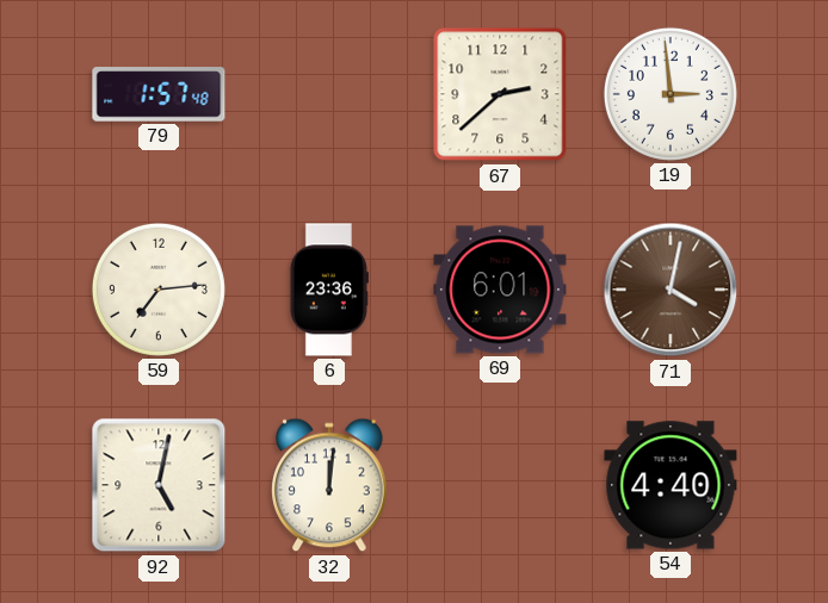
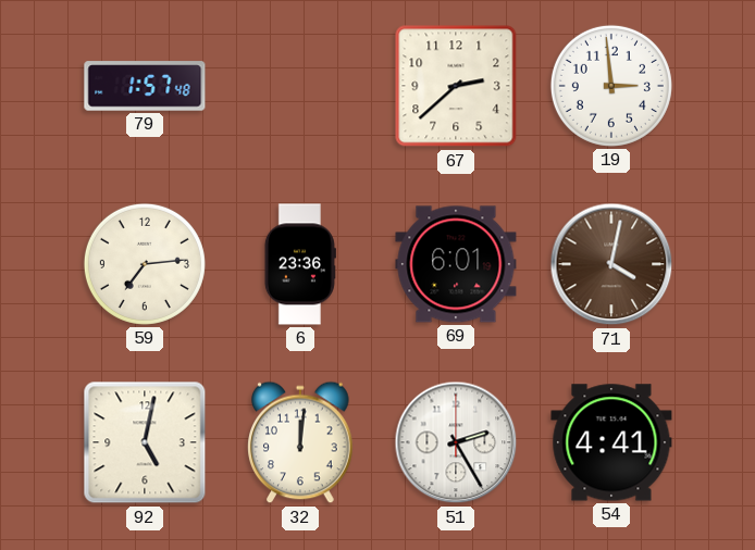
51: none -> 2:25 (456, 442)
54: 4:40 -> 4:41 (611, 442)
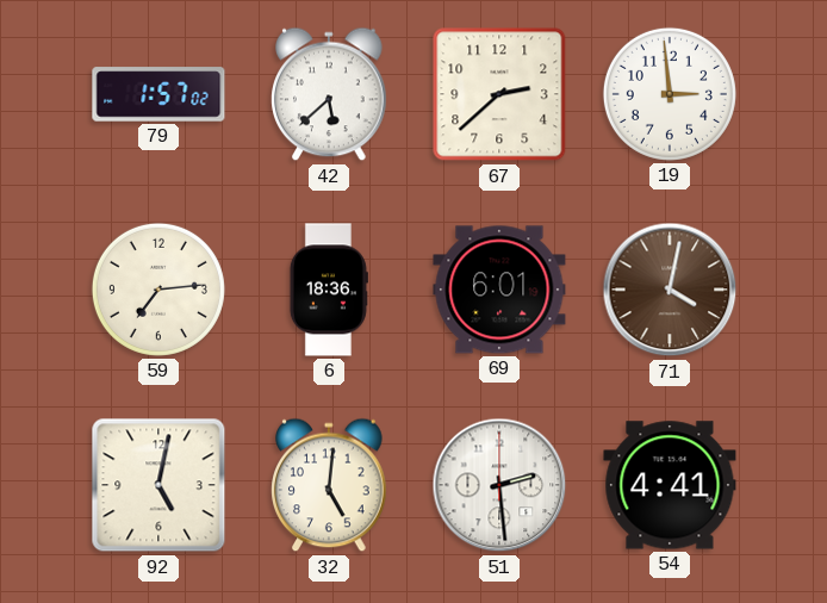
79: 1:57:48 -> 1:57:02 (158, 94)
42: none -> 5:38 (329, 94)
6: 23:36 -> 18:36 (329, 290)
32: 12:01 -> 5:01 (329, 485)
51: 2:25 -> 2:29 (499, 485)
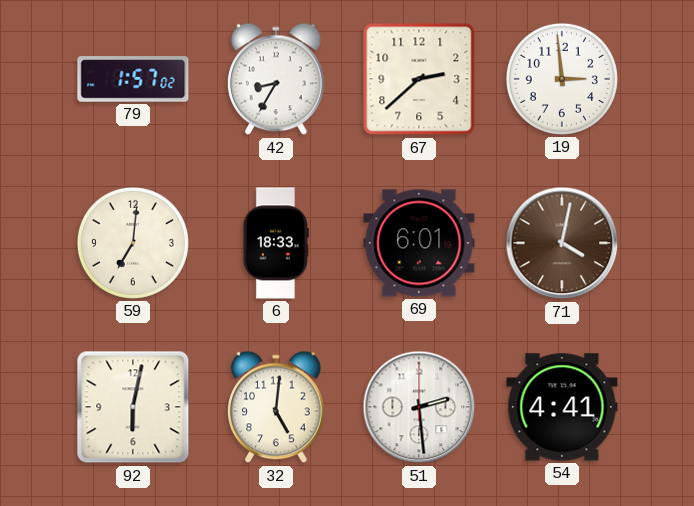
42: 5:38 -> 8:35 (276, 79)
59: 7:14 -> 7:01 (133, 243)
6: 18:36 -> 18:33 (276, 243)
92: 5:02 -> 6:02 (133, 407)
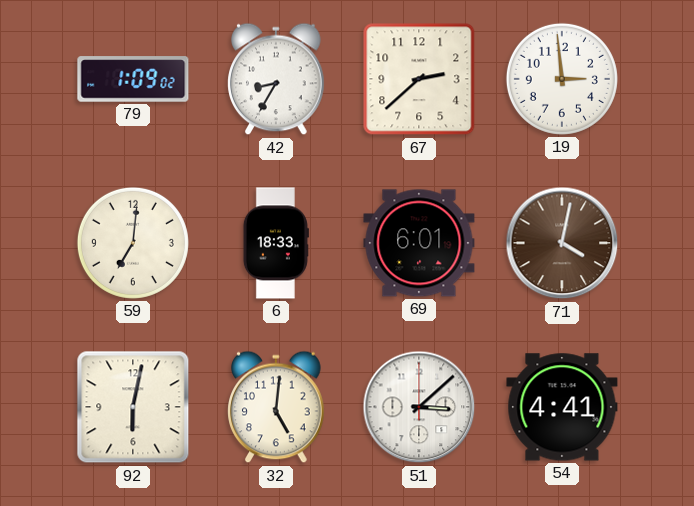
79: 1:57 -> 1:09 (133, 79)
51: 2:29 -> 3:08 (419, 407)
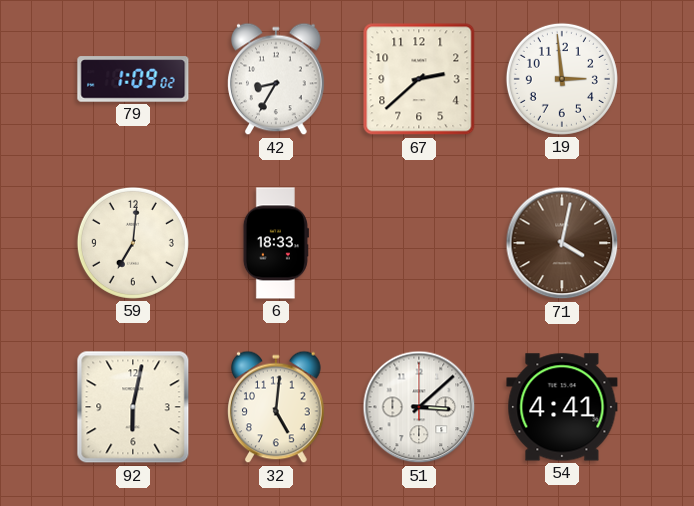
69: 6:01 -> none (419, 243)
